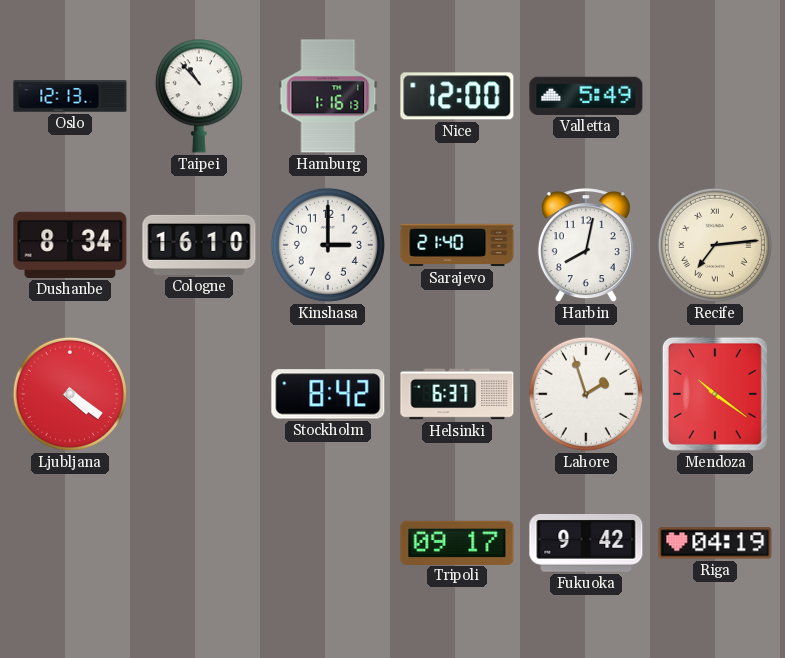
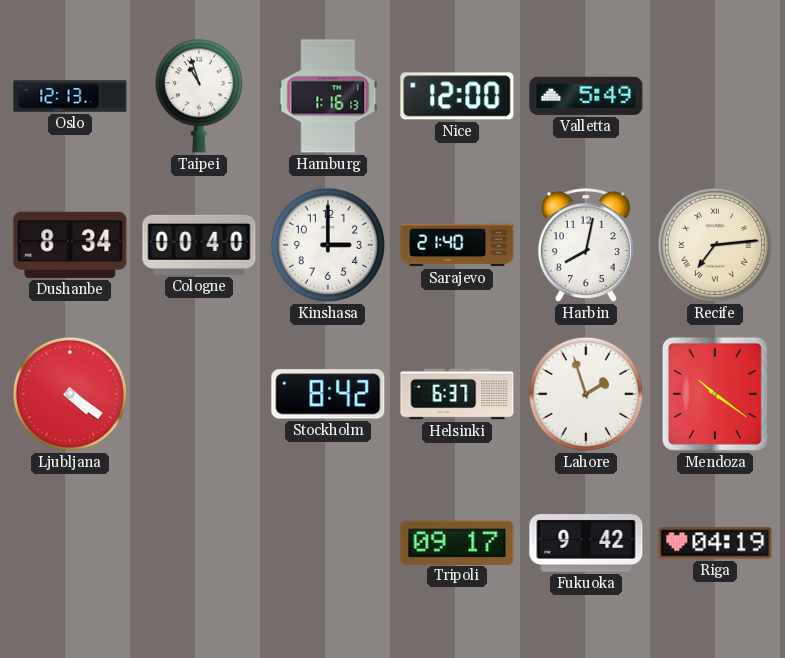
Taipei: 10:53 -> 10:57 (199, 96)
Cologne: 16:10 -> 00:40 (199, 245)
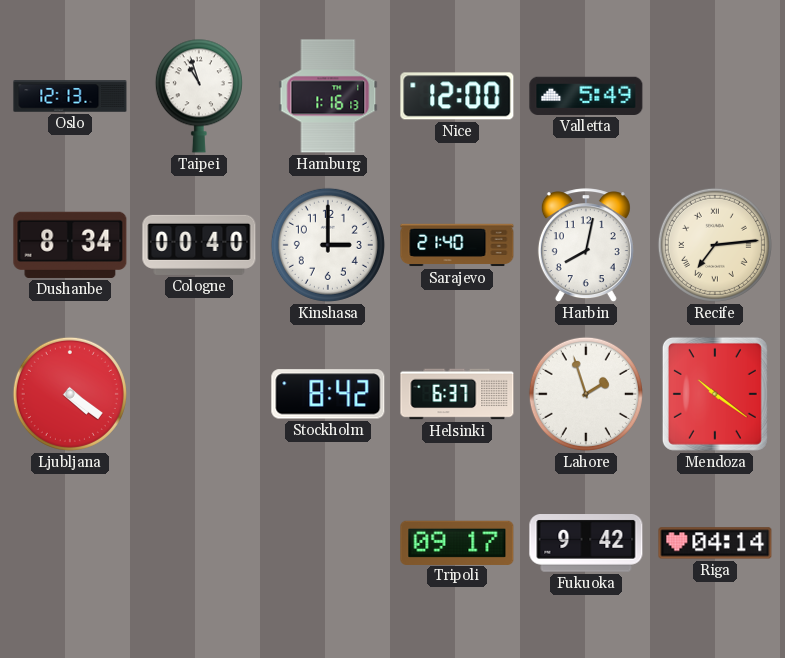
Riga: 04:19 -> 04:14 (715, 543)
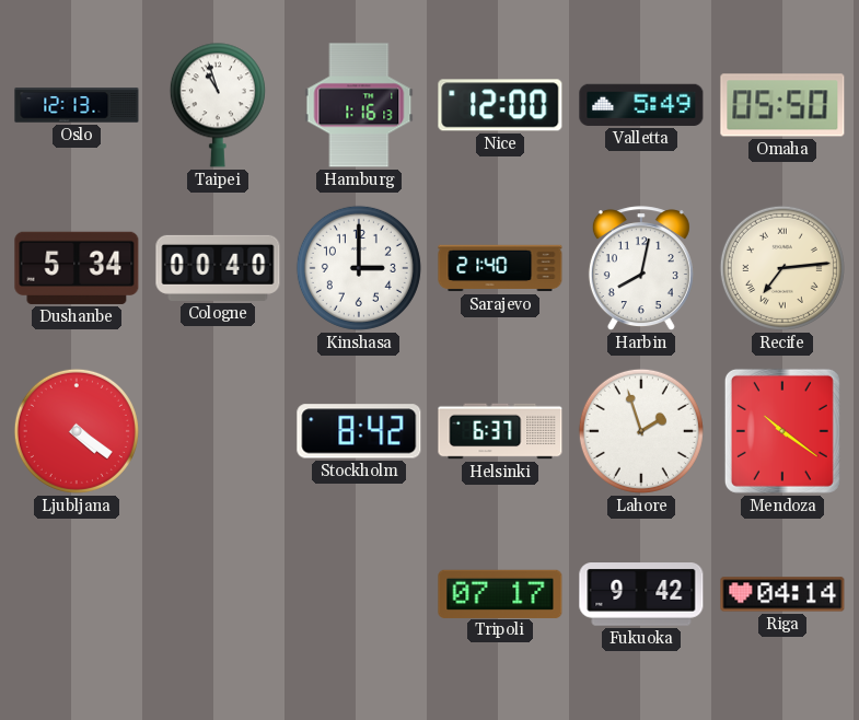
Omaha: none -> 05:50 (782, 105)
Dushanbe: 8:34 -> 5:34 (77, 268)
Tripoli: 09:17 -> 07:17 (500, 593)
